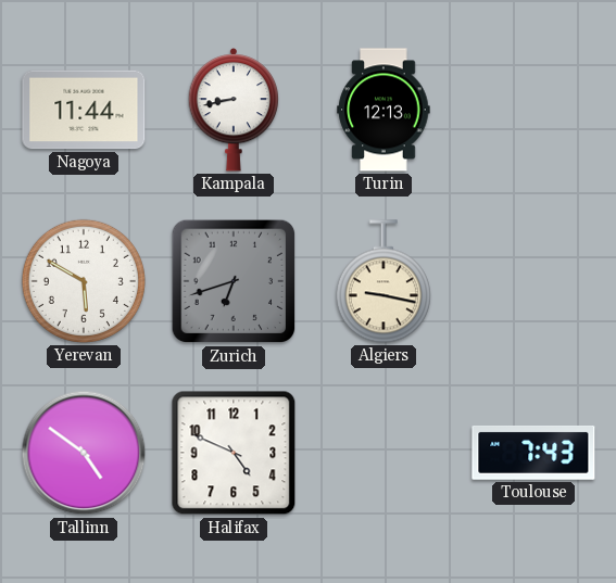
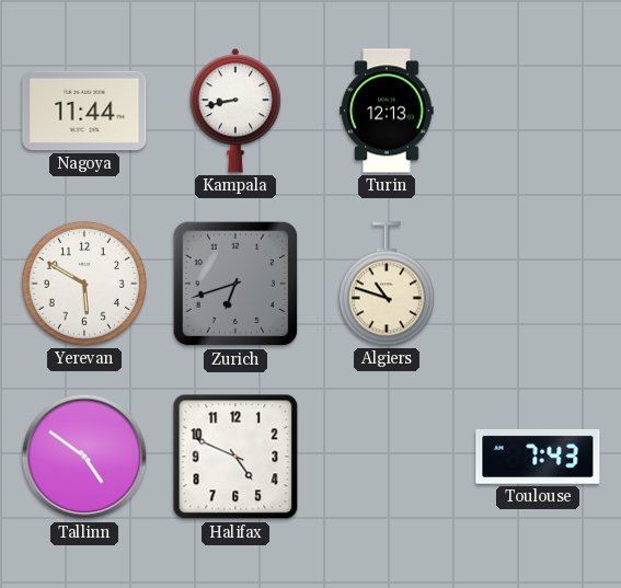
Algiers: 9:17 -> 10:48 (387, 284)
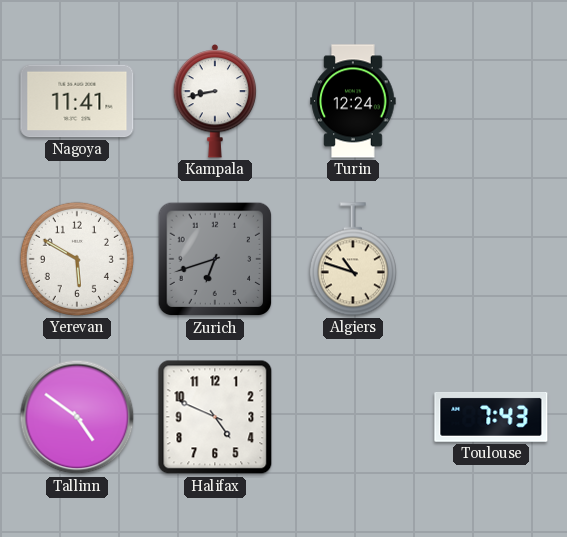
Nagoya: 11:44 -> 11:41 (77, 101)
Turin: 12:13 -> 12:24 (353, 101)
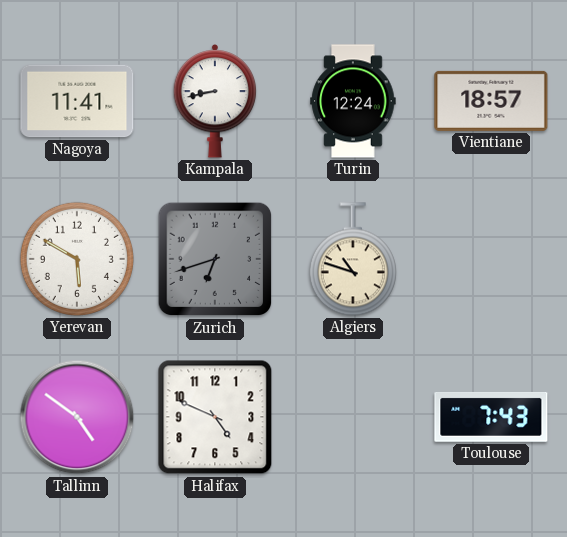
Vientiane: none -> 18:57 (491, 101)
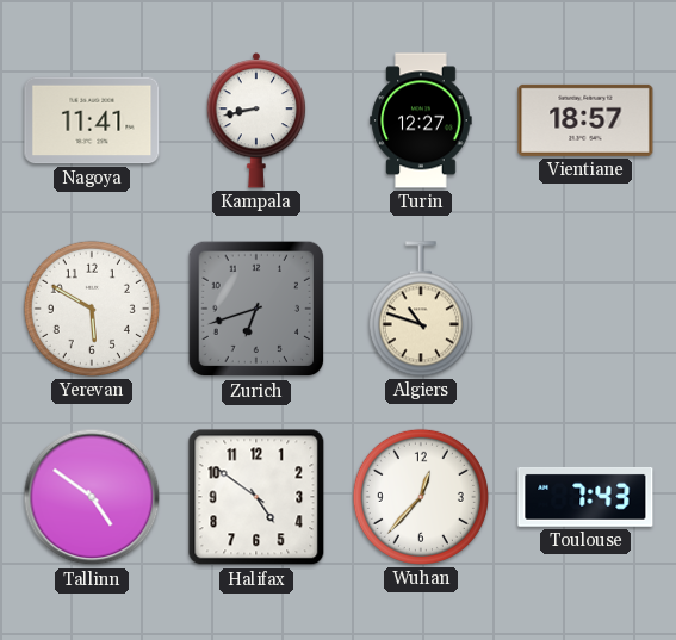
Turin: 12:24 -> 12:27 (421, 120)
Halifax: 4:49 -> 4:51 (256, 497)
Wuhan: none -> 12:37 (421, 497)
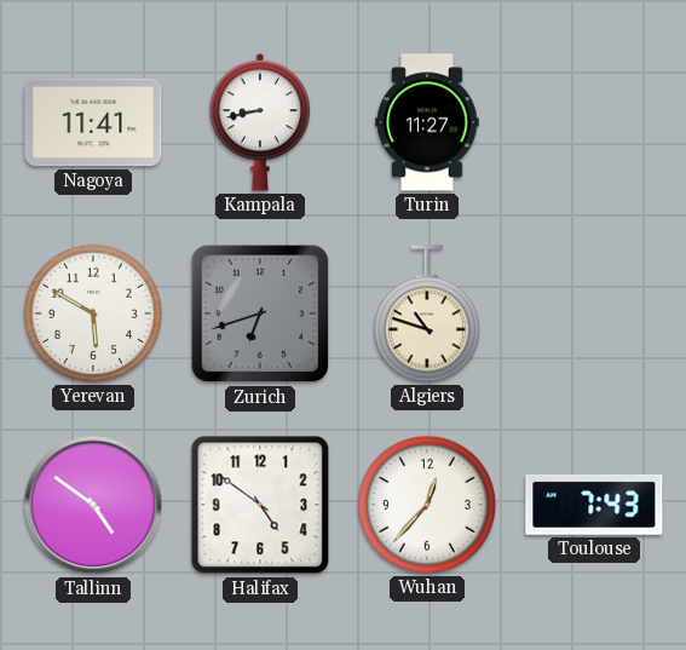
Turin: 12:27 -> 11:27 (427, 122)
Vientiane: 18:57 -> none (585, 120)
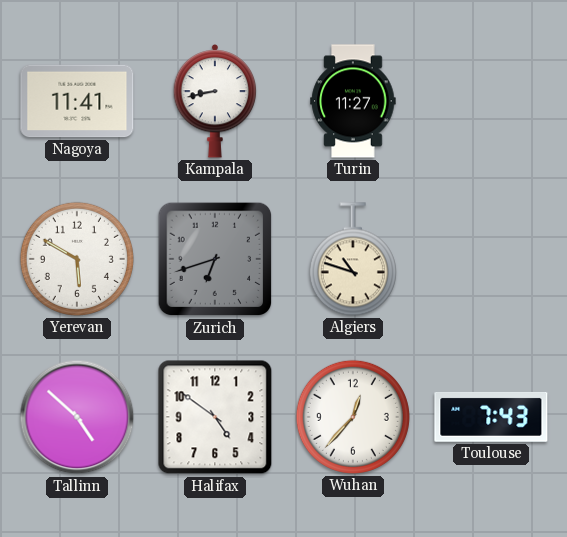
Tallinn: 4:51 -> 4:52 (77, 417)
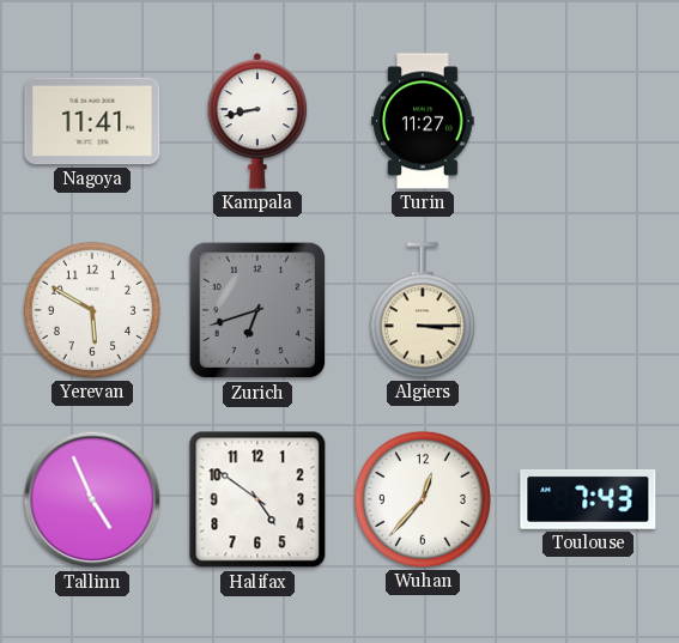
Algiers: 10:48 -> 3:15 (423, 310)
Tallinn: 4:52 -> 4:56 (92, 499)
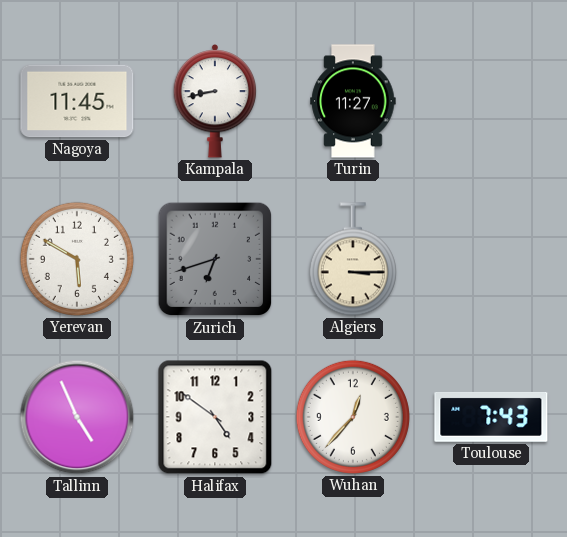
Nagoya: 11:41 -> 11:45 (77, 101)
